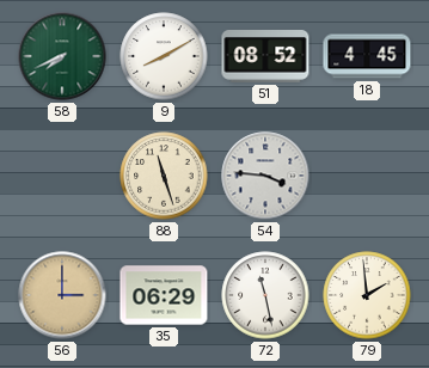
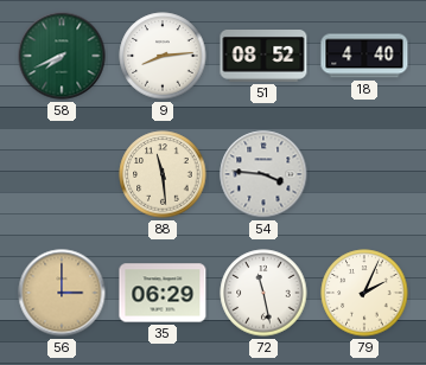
9: 8:10 -> 8:14 (163, 56)
18: 4:45 -> 4:40 (364, 56)
88: 11:27 -> 11:29 (163, 174)
79: 1:59 -> 2:04 (364, 293)
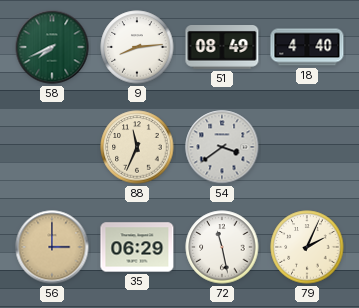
51: 08:52 -> 08:49 (222, 48)
88: 11:29 -> 11:34 (137, 147)
54: 3:46 -> 3:39 (222, 147)
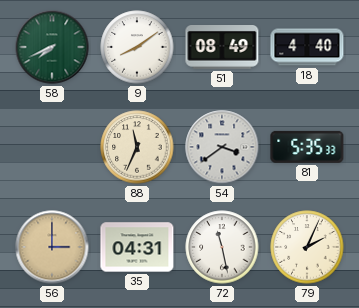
9: 8:14 -> 8:09 (137, 47)
81: none -> 5:35 (307, 147)
35: 06:29 -> 04:31 (137, 247)
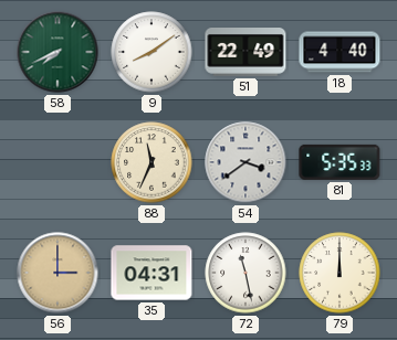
51: 08:49 -> 22:49 (245, 53)
79: 2:04 -> 12:00 (339, 273)
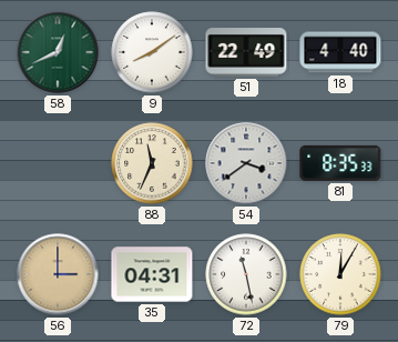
58: 7:41 -> 12:41 (58, 52)
81: 5:35 -> 8:35 (340, 163)
79: 12:00 -> 12:05 (340, 274)
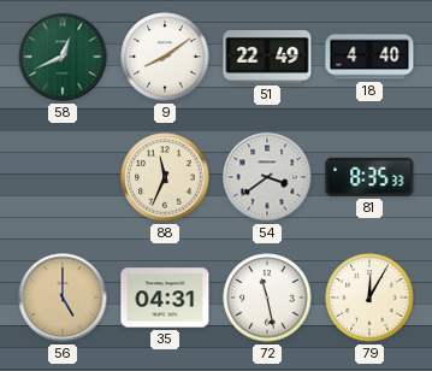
56: 3:00 -> 5:00 (63, 298)
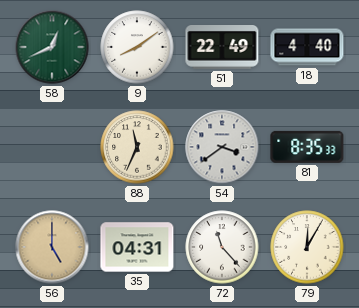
72: 11:28 -> 11:23 (222, 247)
